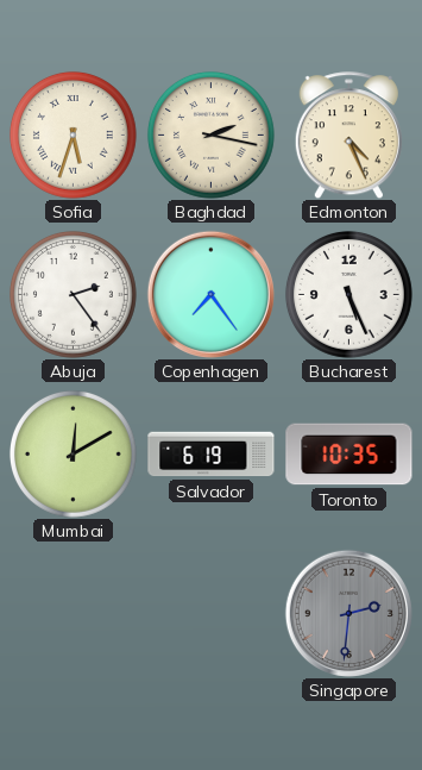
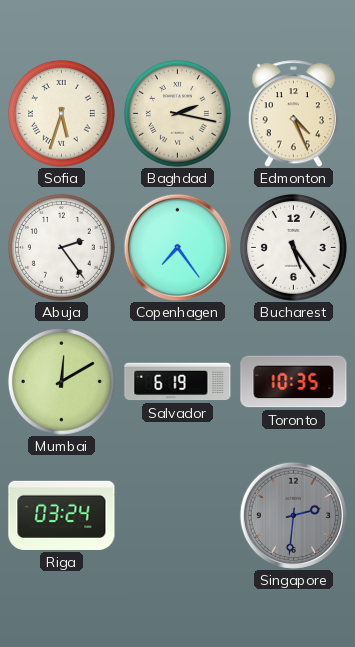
Bucharest: 5:26 -> 5:24 (293, 247)
Riga: none -> 03:24 (62, 515)
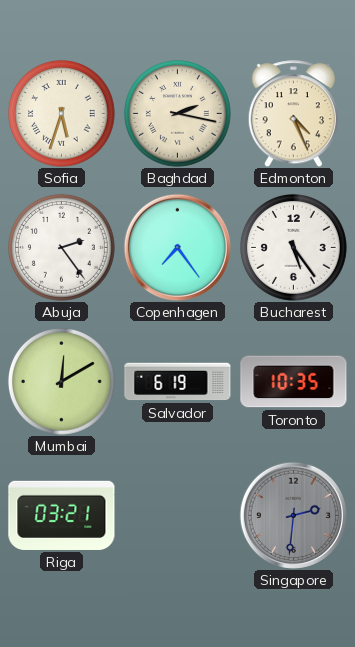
Riga: 03:24 -> 03:21 (62, 515)
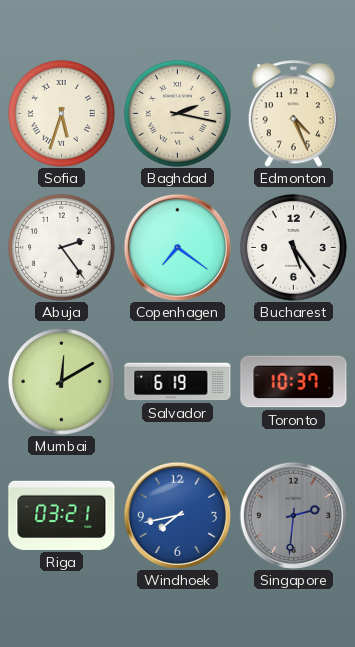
Copenhagen: 7:24 -> 7:21 (177, 247)
Toronto: 10:35 -> 10:37 (294, 382)
Windhoek: none -> 7:43 (177, 515)
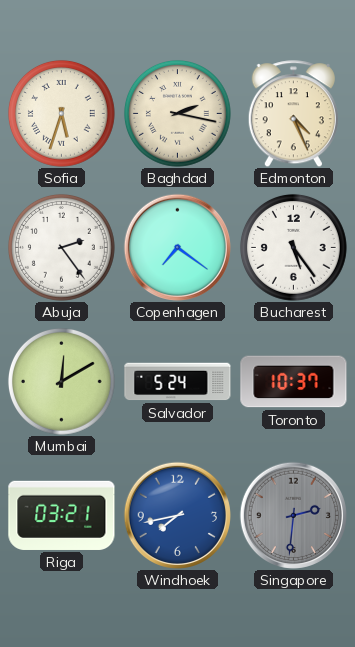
Salvador: 6:19 -> 5:24 (178, 382)
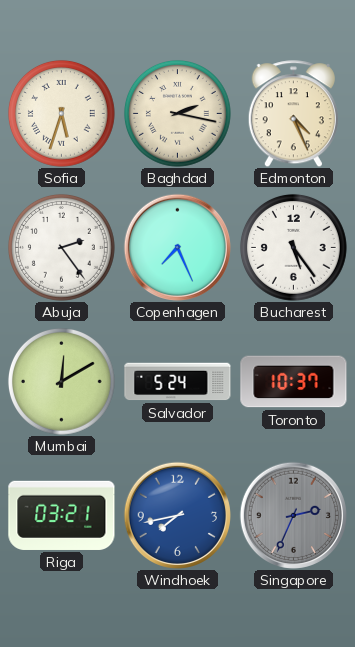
Copenhagen: 7:21 -> 7:26 (177, 247)
Singapore: 2:31 -> 2:34 (293, 515)
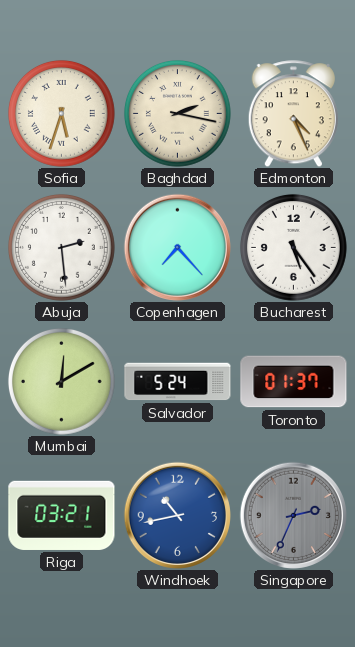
Abuja: 2:24 -> 2:29 (61, 247)
Copenhagen: 7:26 -> 7:23 (177, 247)
Toronto: 10:37 -> 01:37 (294, 382)
Windhoek: 7:43 -> 10:43 (177, 515)
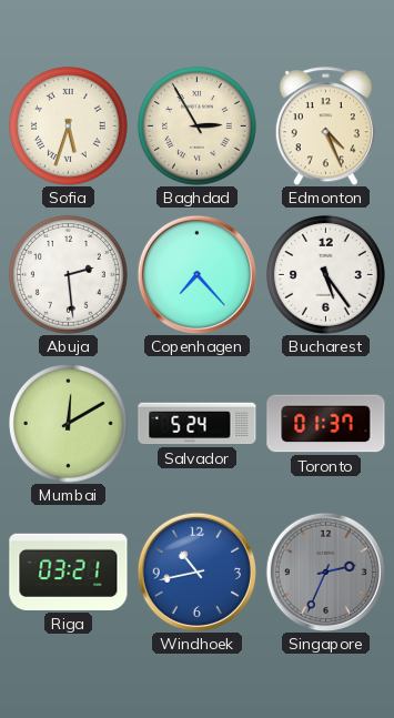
Baghdad: 2:17 -> 2:55 (196, 125)
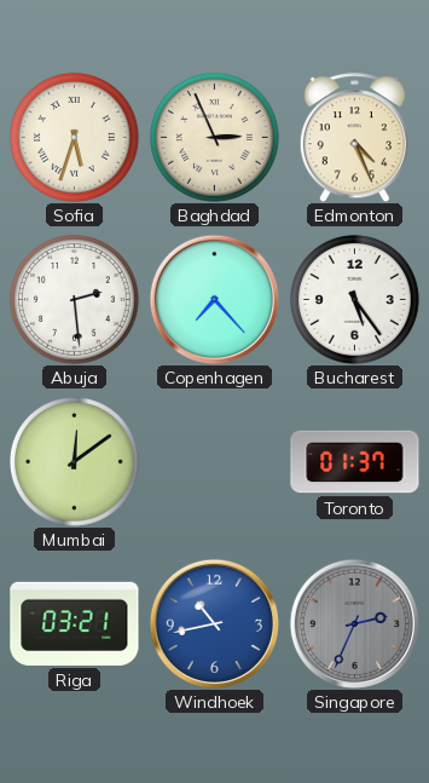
Baghdad: 2:55 -> 2:56 (214, 137)
Mumbai: 12:10 -> 12:09 (74, 461)
Salvador: 5:24 -> none (198, 424)
